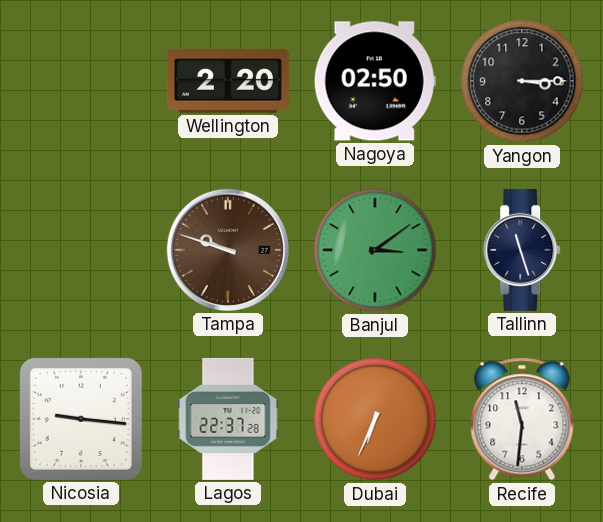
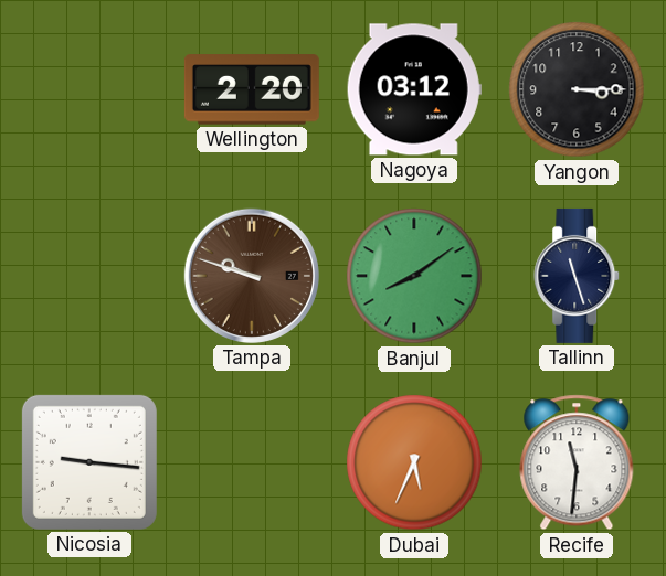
Nagoya: 02:50 -> 03:12 (414, 89)
Banjul: 3:09 -> 8:09 (414, 276)
Lagos: 22:37 -> none (228, 419)
Dubai: 6:34 -> 5:34 (414, 462)
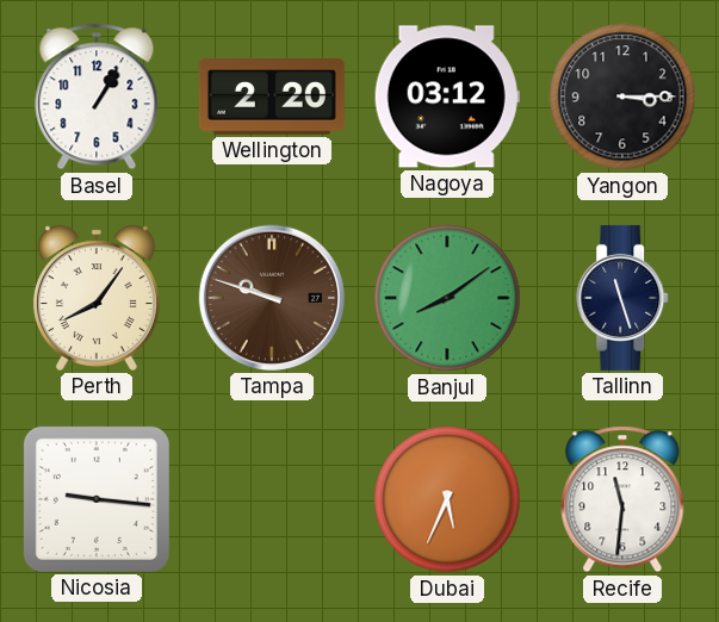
Basel: none -> 1:05 (97, 97)
Perth: none -> 8:06 (97, 298)
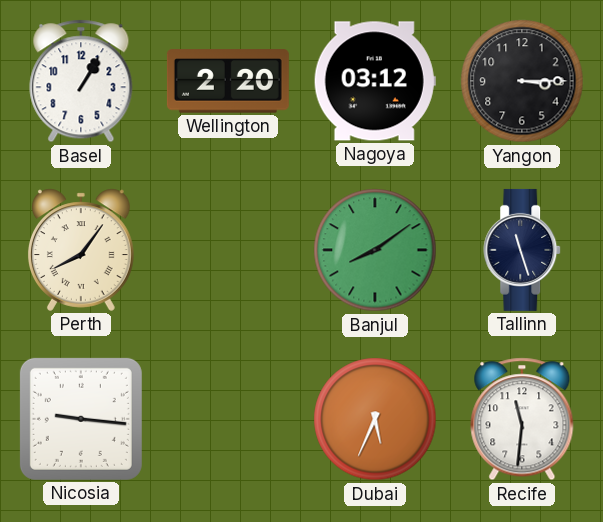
Tampa: 9:48 -> none (272, 298)
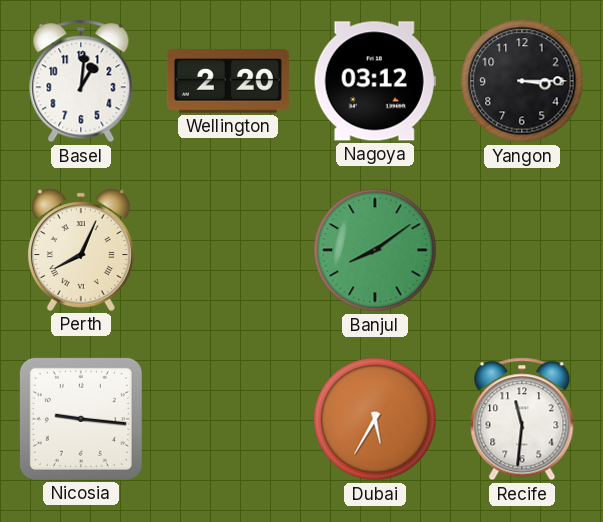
Basel: 1:05 -> 1:01 (81, 81)
Perth: 8:06 -> 8:04 (81, 250)
Tallinn: 11:27 -> none (523, 250)
Dubai: 5:34 -> 5:35 (375, 419)
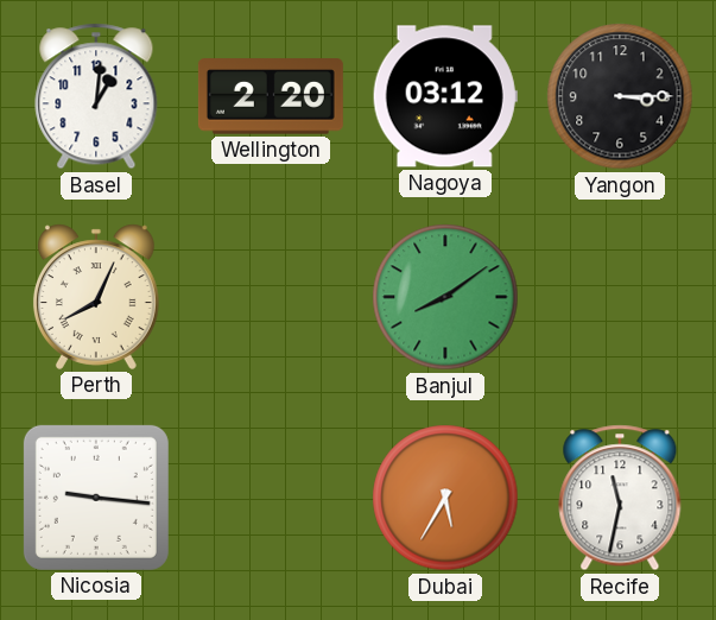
Recife: 11:31 -> 11:32 (620, 498)
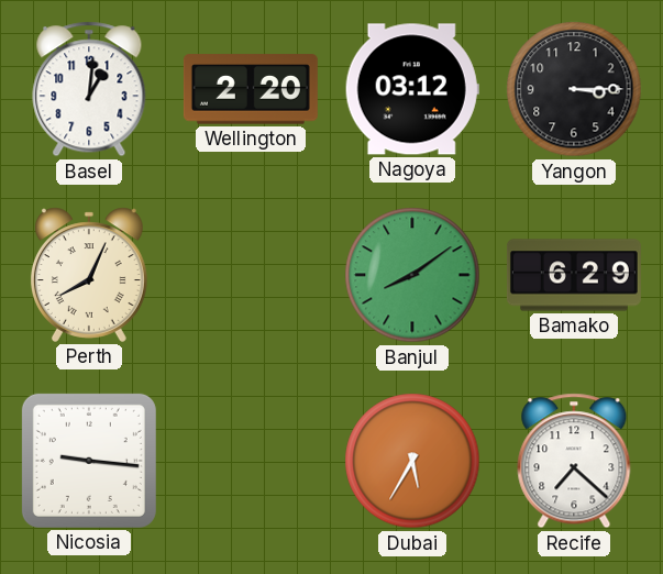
Bamako: none -> 6:29 (574, 275)
Recife: 11:32 -> 7:22 (574, 461)
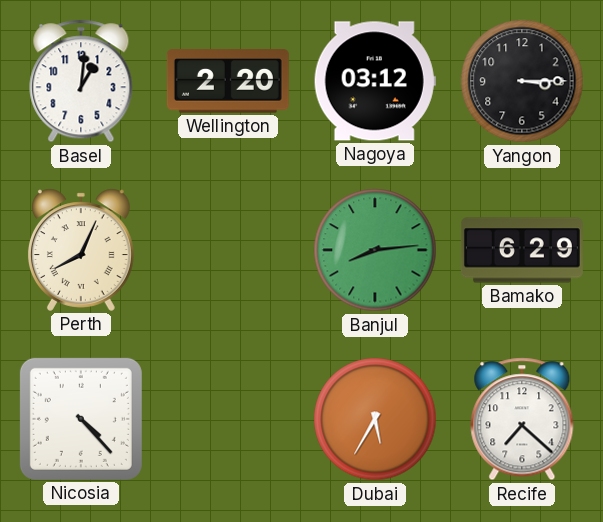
Banjul: 8:09 -> 8:14 (375, 250)
Nicosia: 9:16 -> 4:23 (81, 419)
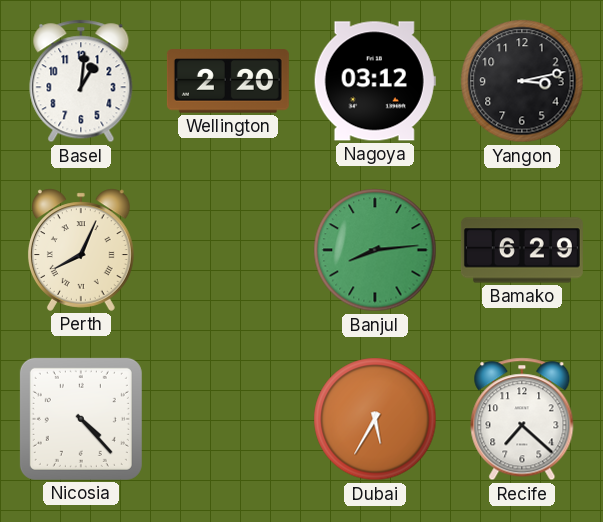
Yangon: 3:15 -> 3:13 (522, 81)
